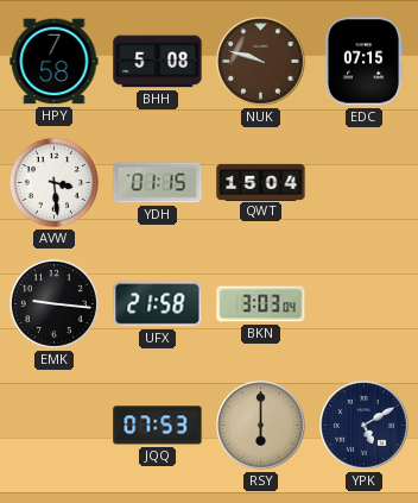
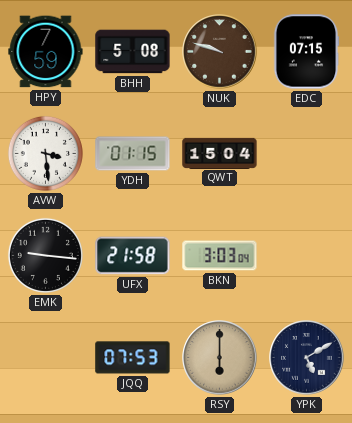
HPY: 7:58 -> 7:59 (46, 52)
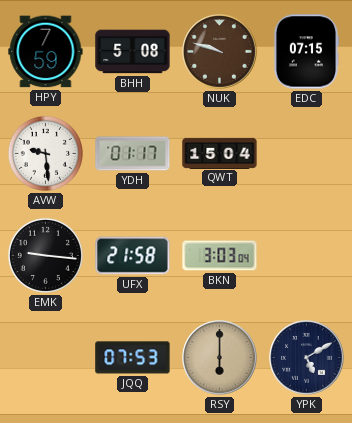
AVW: 3:29 -> 9:29 (45, 153)
YDH: 01:15 -> 01:17 (133, 154)
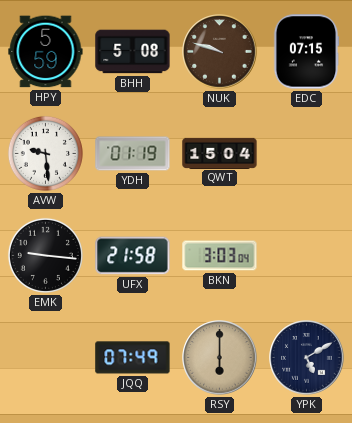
HPY: 7:59 -> 5:59 (46, 52)
YDH: 01:17 -> 01:19 (133, 154)
JQQ: 07:53 -> 07:49 (133, 358)
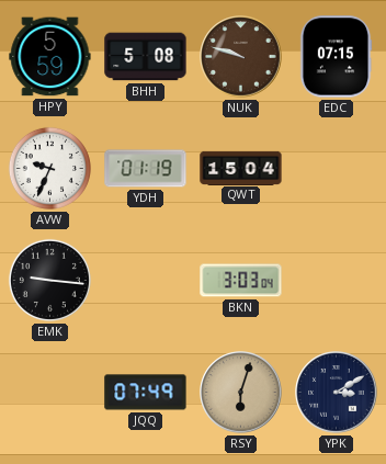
AVW: 9:29 -> 9:34 (49, 168)
UFX: 21:58 -> none (133, 256)
RSY: 6:00 -> 6:03 (241, 393)
YPK: 5:10 -> 3:10 (337, 393)
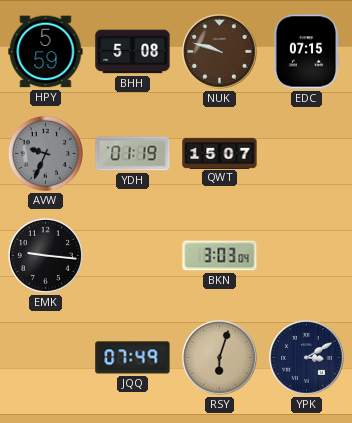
AVW dial: white -> grey (45, 153)
QWT: 15:04 -> 15:07 (220, 153)
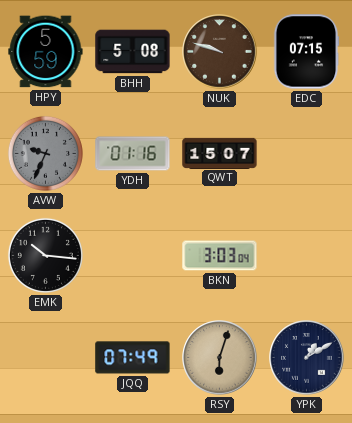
YDH: 01:19 -> 01:16 (133, 154)
EMK: 9:16 -> 10:16 (45, 255)
YPK: 3:10 -> 1:10 (307, 358)
